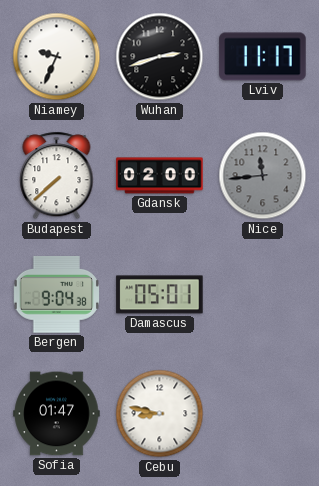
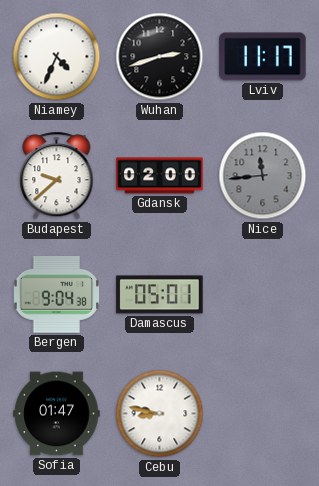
Niamey: 9:34 -> 4:34 (57, 57)
Budapest: 7:38 -> 9:38 (57, 176)
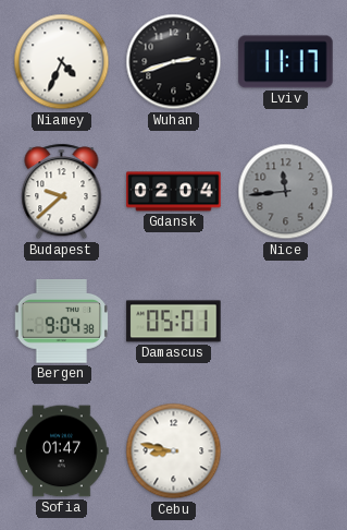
Gdansk: 02:00 -> 02:04 (174, 192)
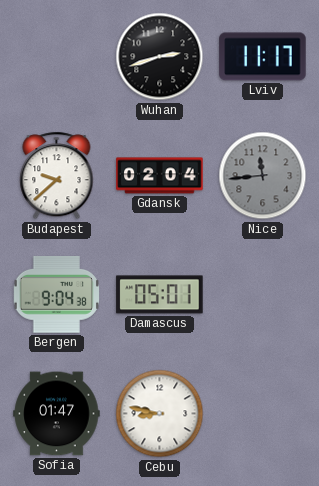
Niamey: 4:34 -> none (62, 62)
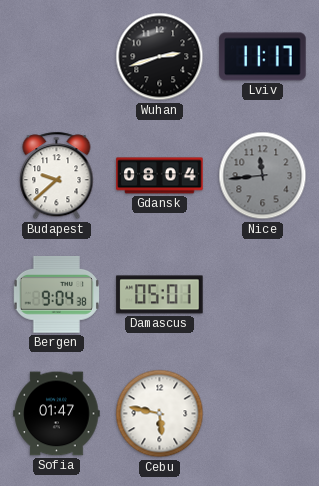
Gdansk: 02:04 -> 08:04 (160, 176)
Cebu: 8:47 -> 5:47 (160, 414)
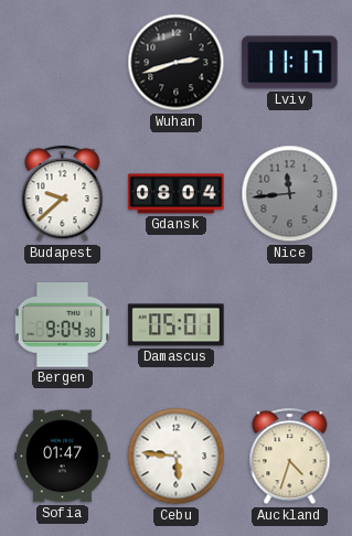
Cebu: 5:47 -> 5:46 (177, 457)
Auckland: none -> 4:33 (290, 457)
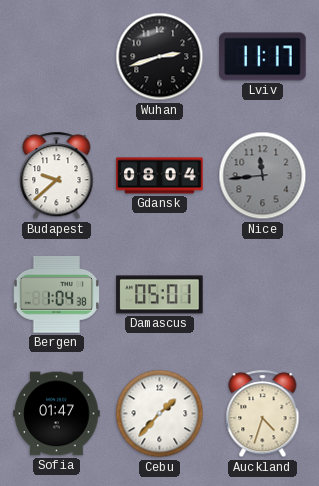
Bergen: 9:04 -> 1:04 (56, 294)
Cebu: 5:46 -> 1:37 (160, 414)
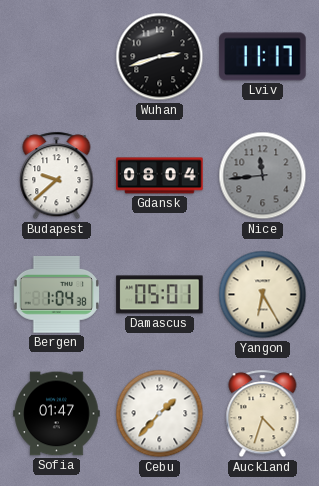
Yangon: none -> 6:25 (263, 295)
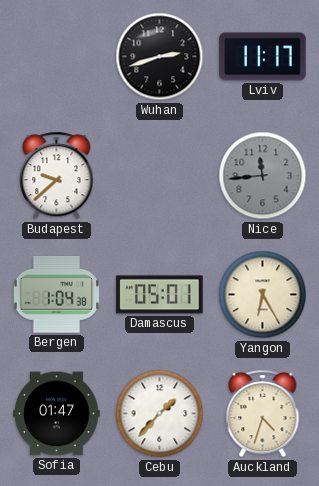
Gdansk: 08:04 -> none (160, 176)
